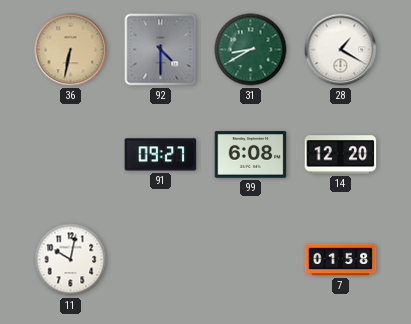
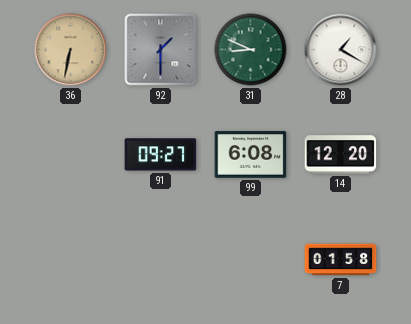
92: 4:30 -> 1:30 (161, 50)
31: 8:40 -> 8:49 (251, 50)
11: 10:02 -> none (71, 260)
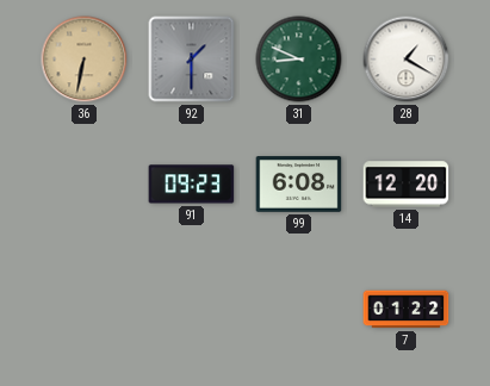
91: 09:27 -> 09:23 (192, 185)
7: 01:58 -> 01:22 (407, 310)
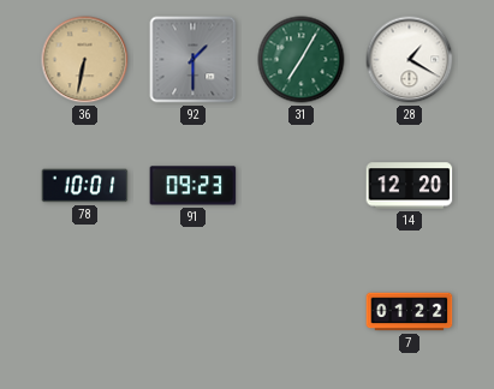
31: 8:49 -> 7:05 (302, 60)
78: none -> 10:01 (85, 186)
99: 6:08 -> none (299, 185)
